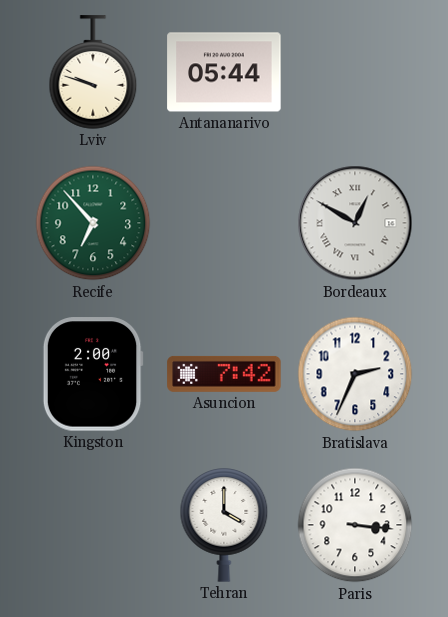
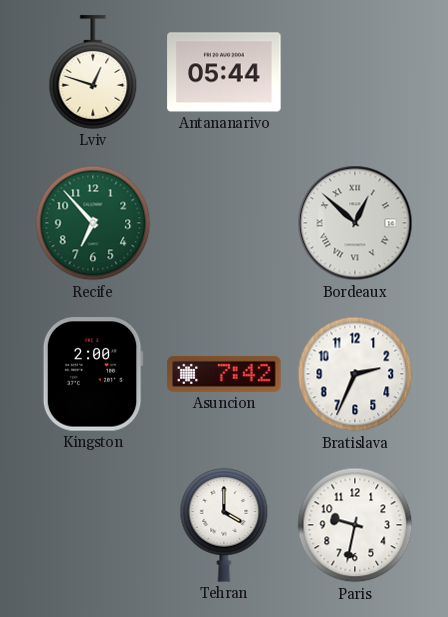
Lviv: 9:48 -> 12:48 (93, 72)
Bordeaux: 12:50 -> 12:52 (355, 223)
Paris: 3:16 -> 9:32 (355, 525)
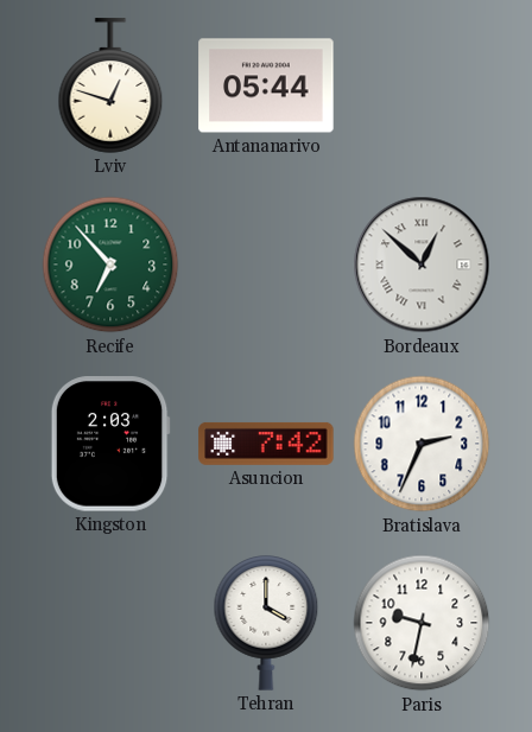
Kingston: 2:00 -> 2:03 (110, 444)
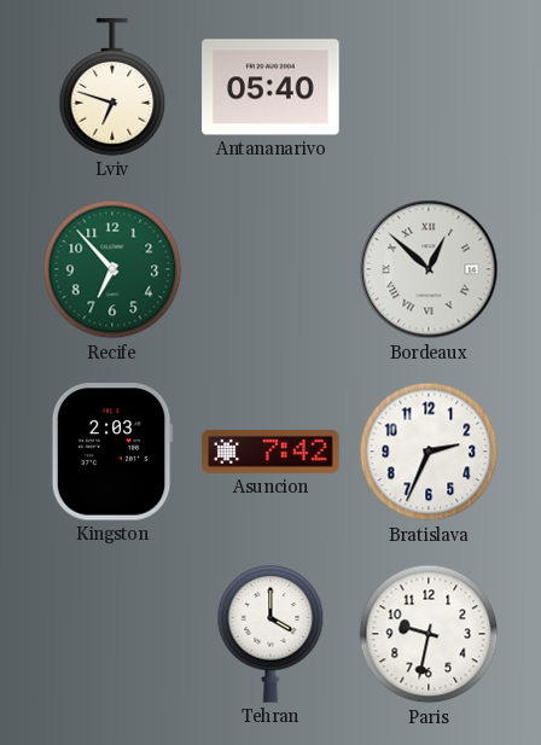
Lviv: 12:48 -> 6:48 (112, 87)
Antananarivo: 05:44 -> 05:40 (270, 87)
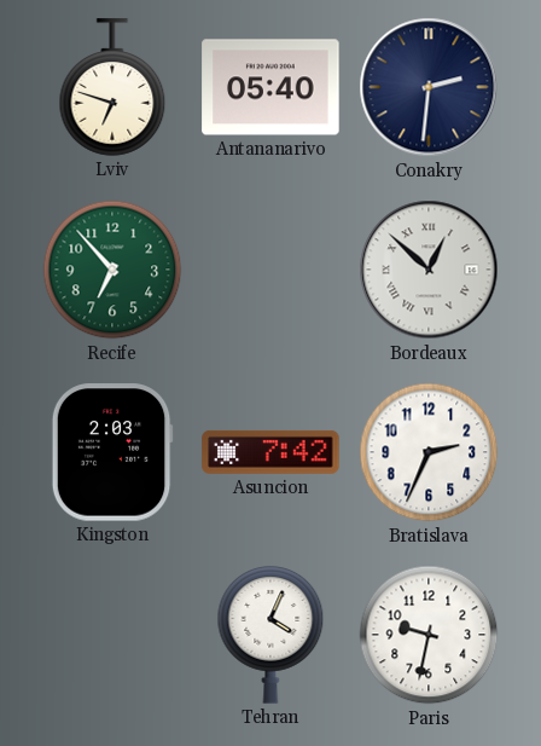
Conakry: none -> 2:31 (429, 87)
Tehran: 4:00 -> 4:04 (270, 636)
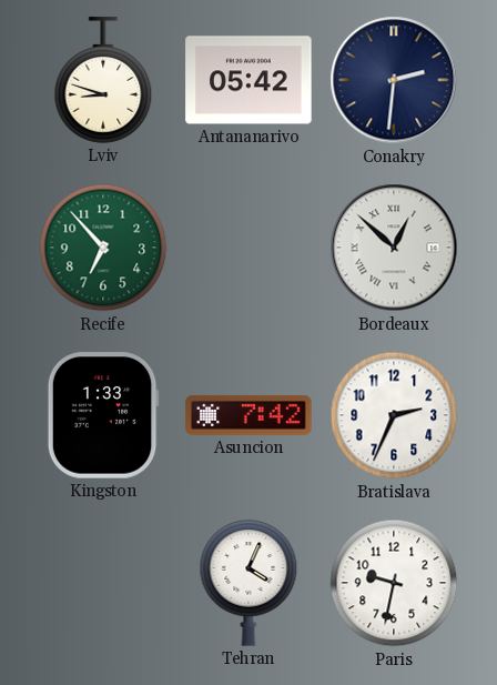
Lviv: 6:48 -> 8:48 (103, 80)
Antananarivo: 05:40 -> 05:42 (248, 80)
Kingston: 2:03 -> 1:33 (103, 415)
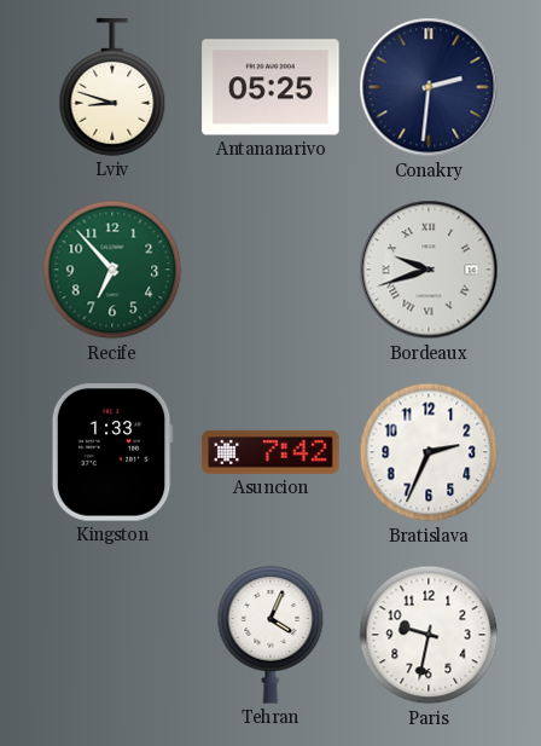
Antananarivo: 05:42 -> 05:25 (270, 87)
Bordeaux: 12:52 -> 9:42 (429, 270)
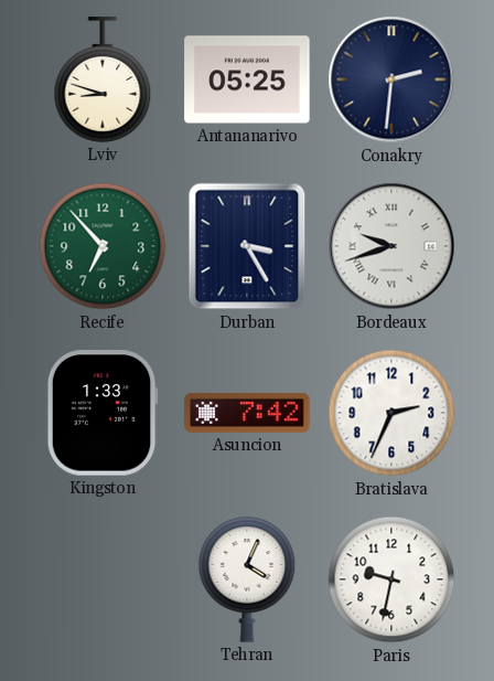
Durban: none -> 3:25 (247, 246)
